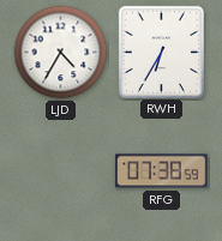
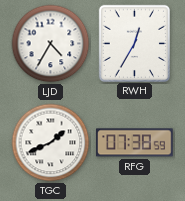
RWH: 6:35 -> 12:35 (134, 43)
TGC: none -> 1:41 (51, 143)
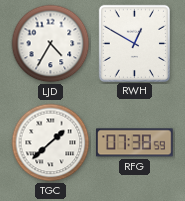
RWH: 12:35 -> 12:50 (134, 43)
TGC: 1:41 -> 1:38 (51, 143)
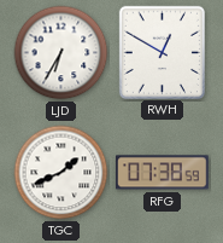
LJD: 4:35 -> 6:35 (61, 53)
TGC: 1:38 -> 1:41 (61, 173)
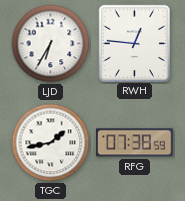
RWH: 12:50 -> 12:46 (134, 43)
TGC: 1:41 -> 1:43 (51, 143)
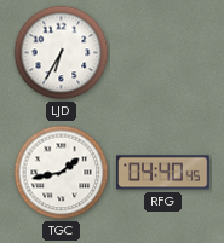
RWH: 12:46 -> none (134, 43)
RFG: 07:38 -> 04:40 (163, 173)
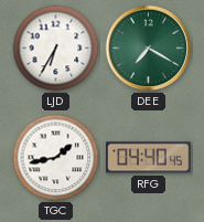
DEE: none -> 7:20 (149, 49)
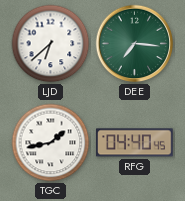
LJD: 6:35 -> 6:38 (51, 44)
DEE: 7:20 -> 7:16 (135, 44)
